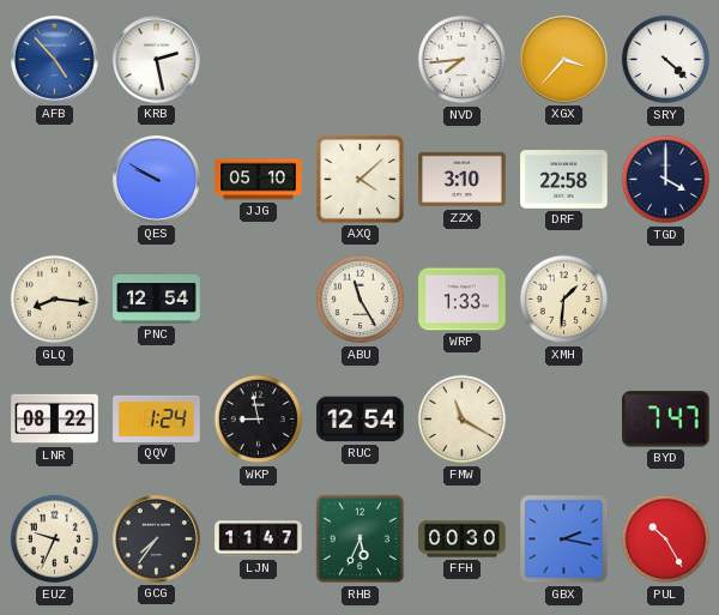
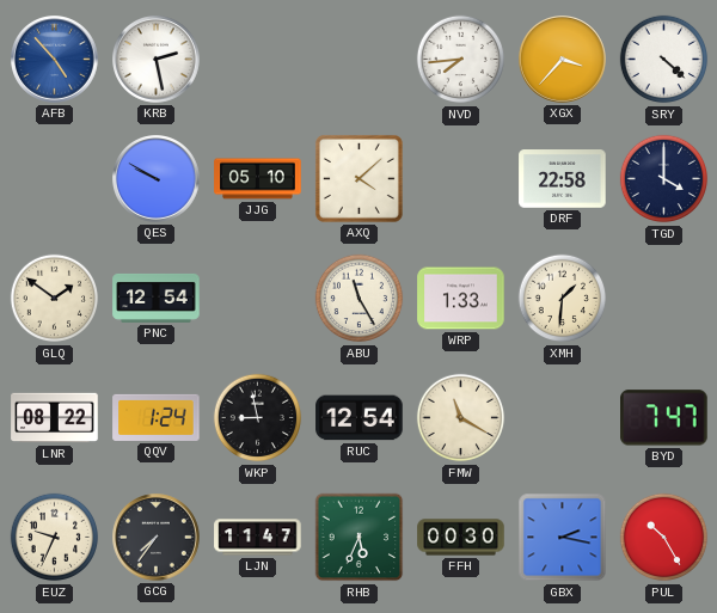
ZZX: 3:10 -> none (463, 180)
GLQ: 8:16 -> 1:51 (55, 299)
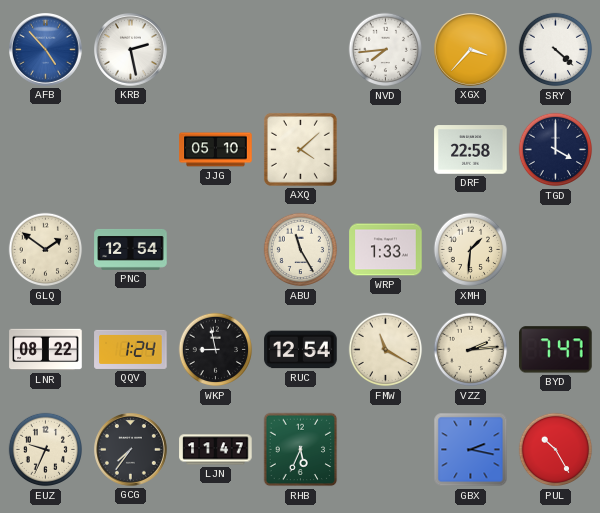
QES: 9:50 -> none (157, 179)
VZZ: none -> 2:14 (471, 350)
FFH: 00:30 -> none (461, 538)
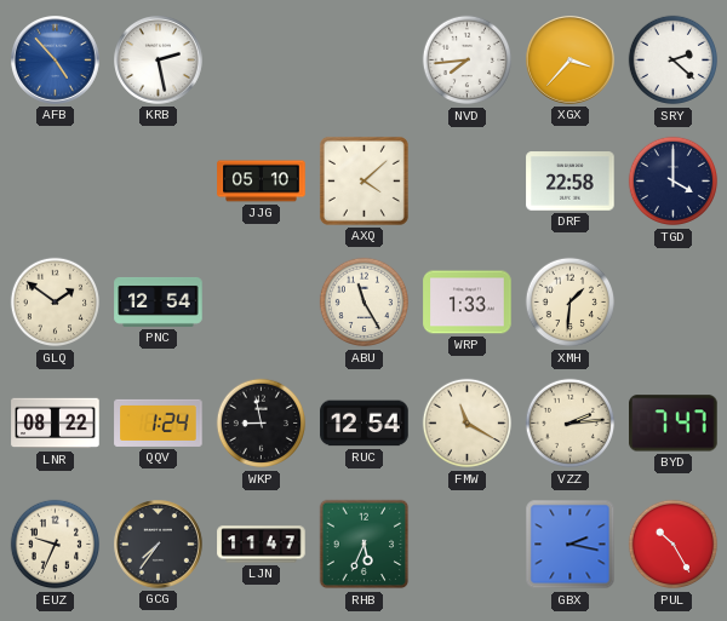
SRY: 4:22 -> 2:22 (674, 61)
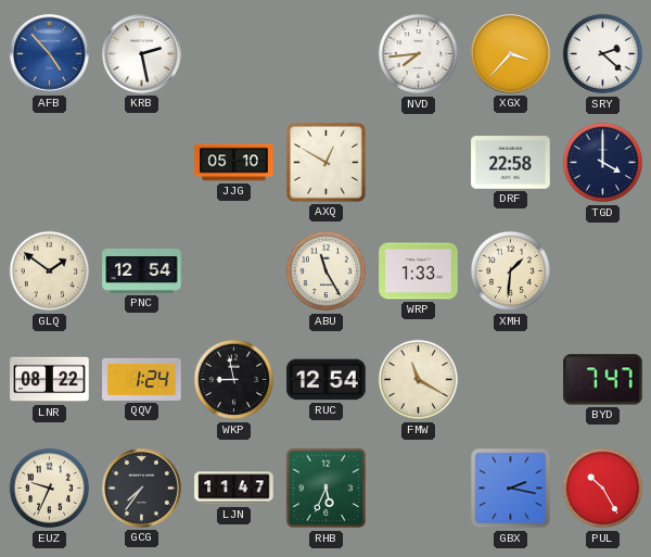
AXQ: 4:08 -> 12:50 (325, 162)
VZZ: 2:14 -> none (571, 424)
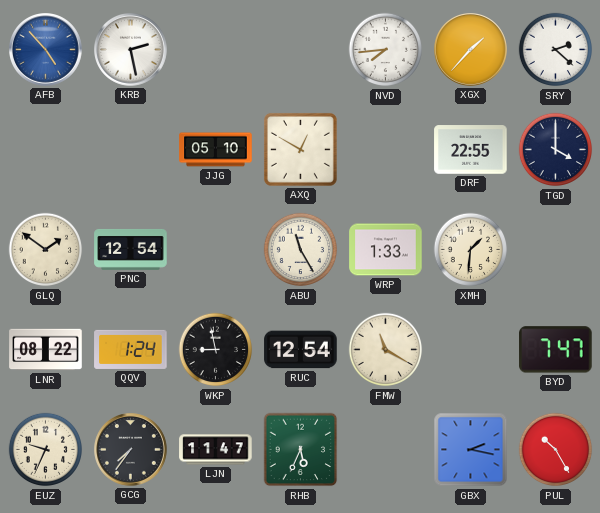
XGX: 3:37 -> 1:37 (471, 50)
DRF: 22:58 -> 22:55 (471, 150)
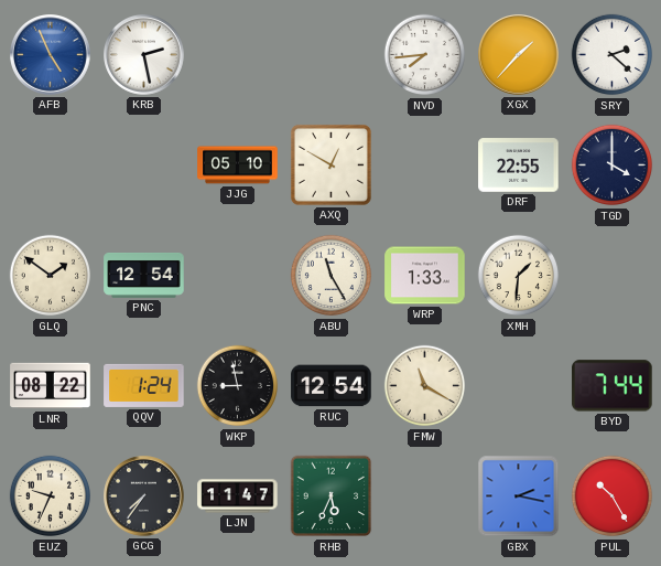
AFB: 4:53 -> 4:56 (51, 55)
BYD: 7:47 -> 7:44 (613, 386)
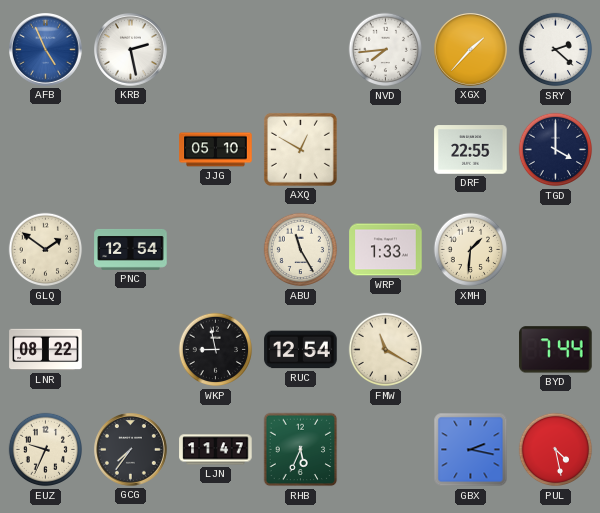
QQV: 1:24 -> none (144, 385)
PUL: 10:25 -> 4:28 (556, 450)
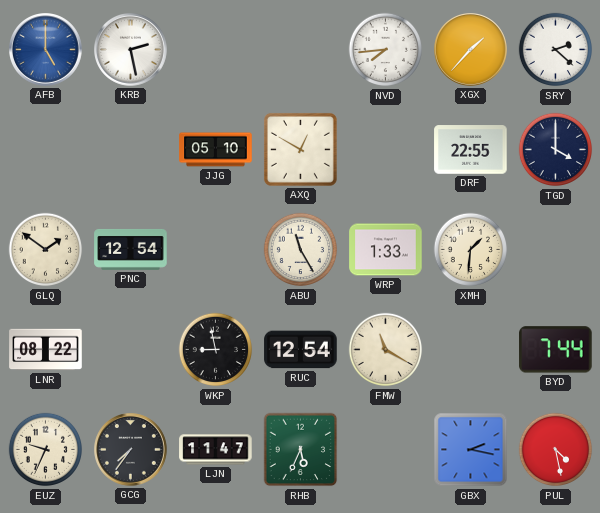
AFB: 4:56 -> 5:00 (46, 50)
